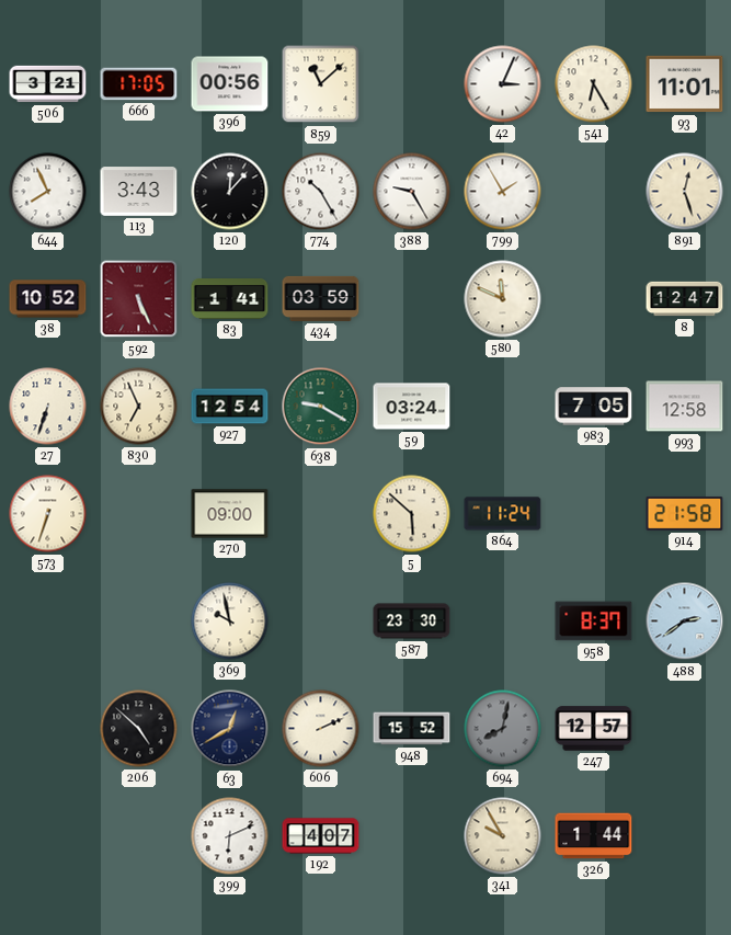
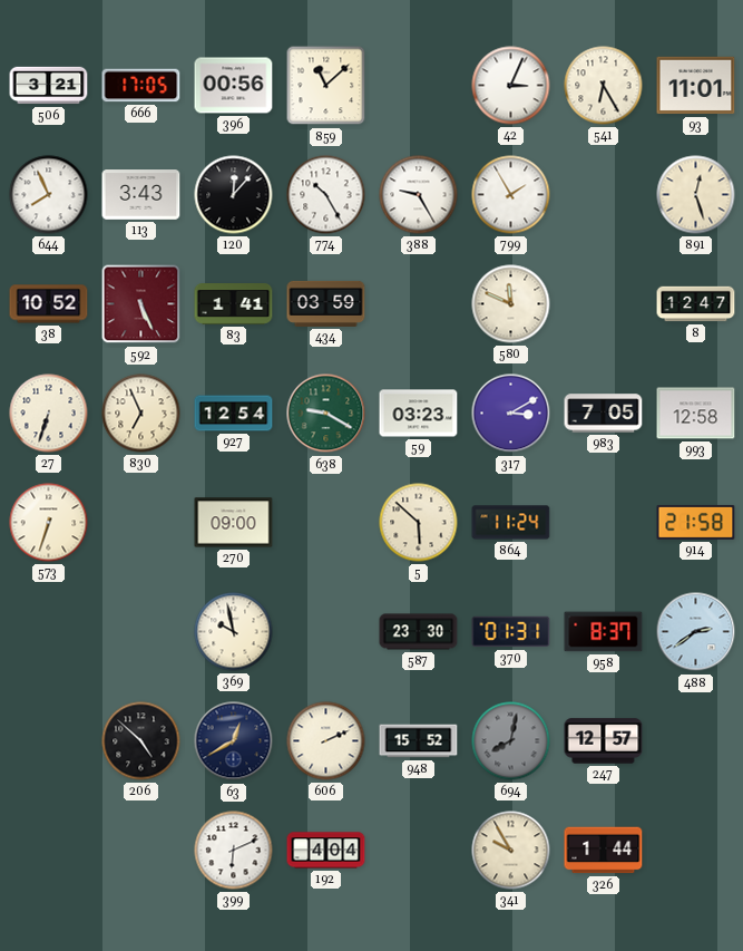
59: 03:24 -> 03:23 (419, 414)
317: none -> 3:10 (511, 414)
370: none -> 01:31 (511, 632)
192: 4:07 -> 4:04 (326, 851)
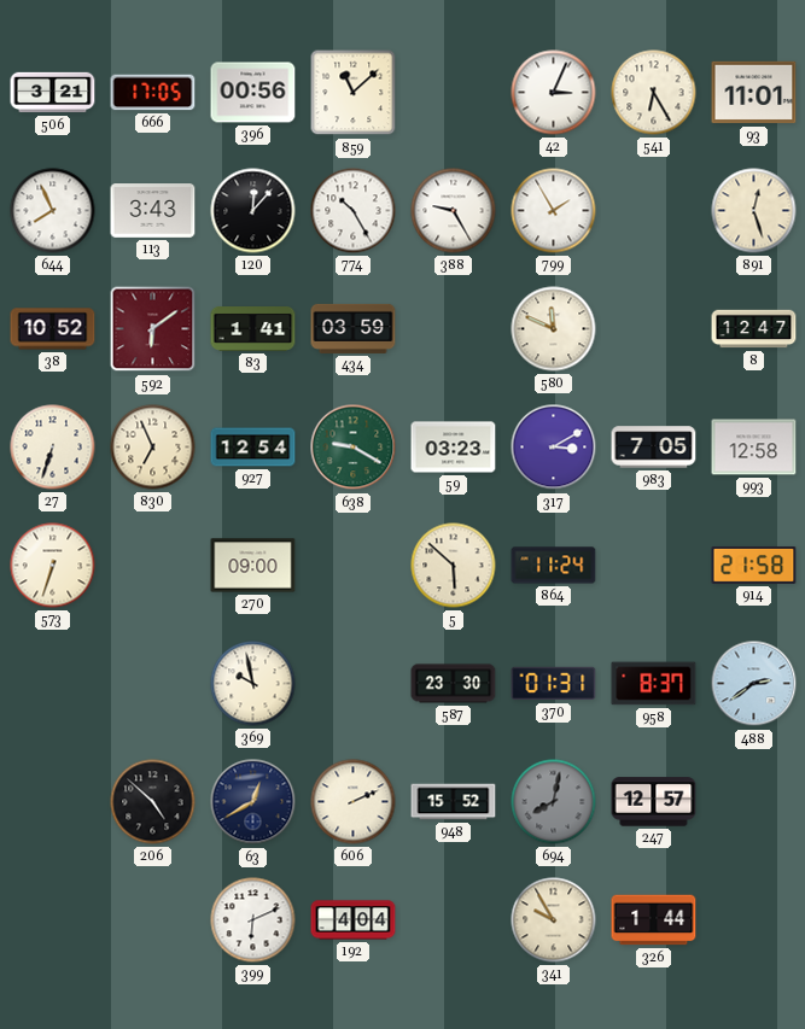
592: 5:26 -> 6:09 (153, 329)
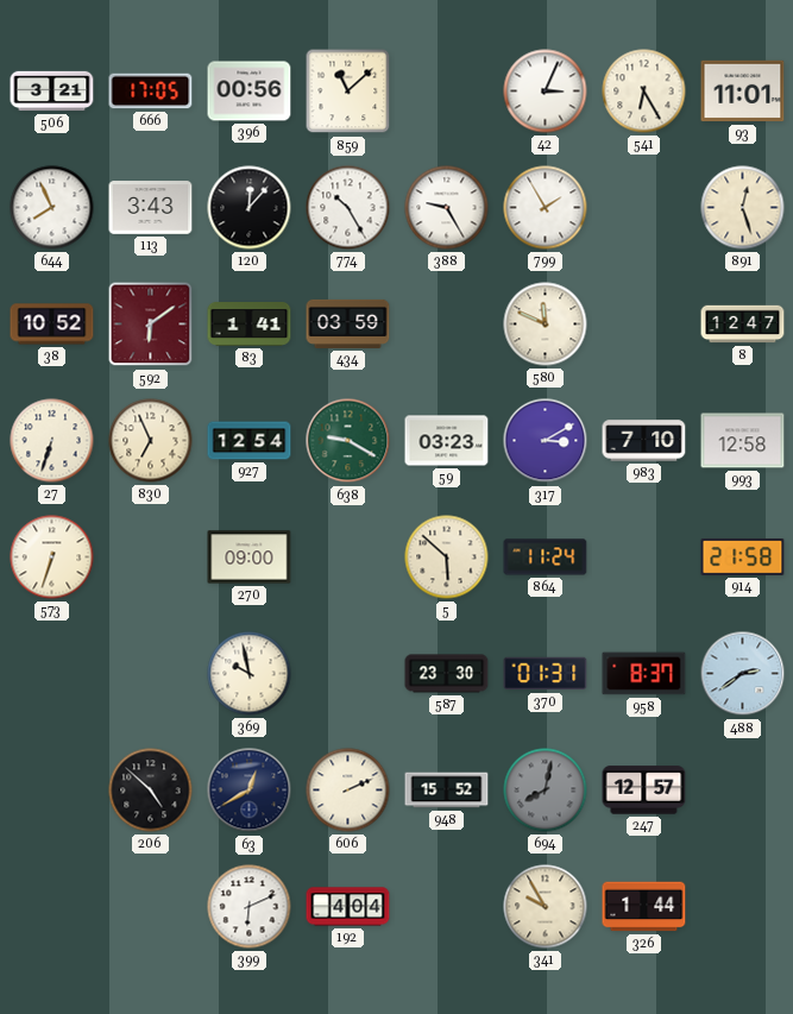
983: 7:05 -> 7:10 (644, 441)
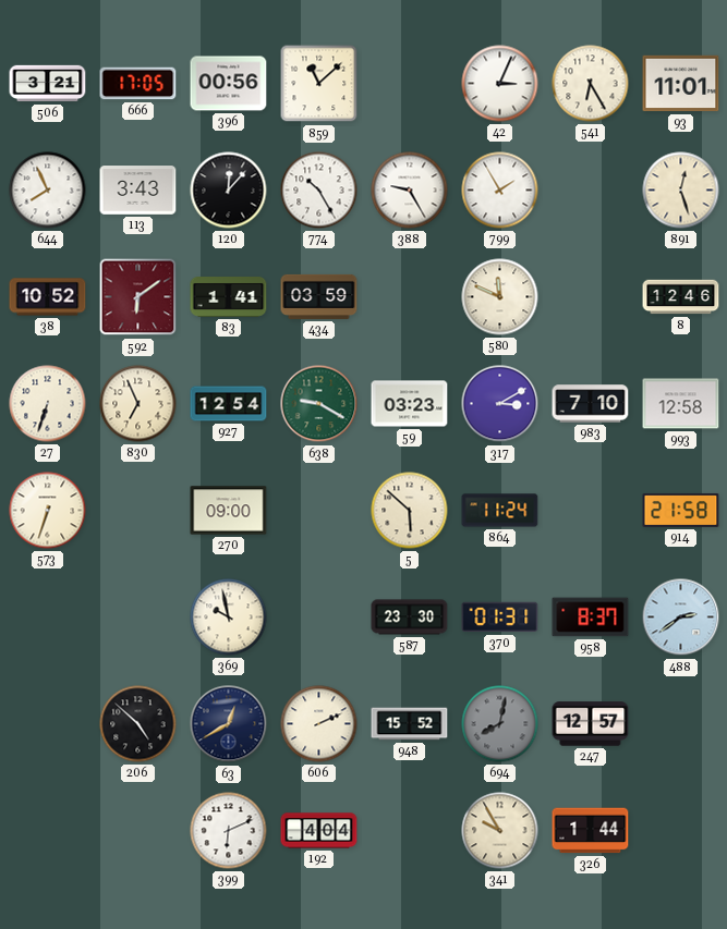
8: 12:47 -> 12:46 (681, 297)
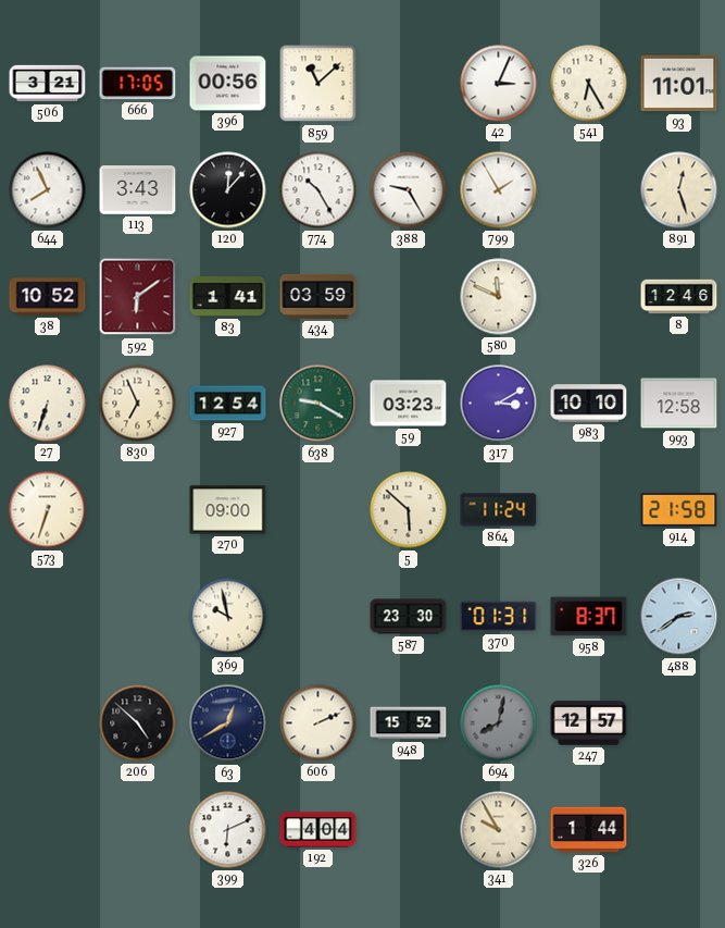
983: 7:10 -> 10:10 (589, 404)
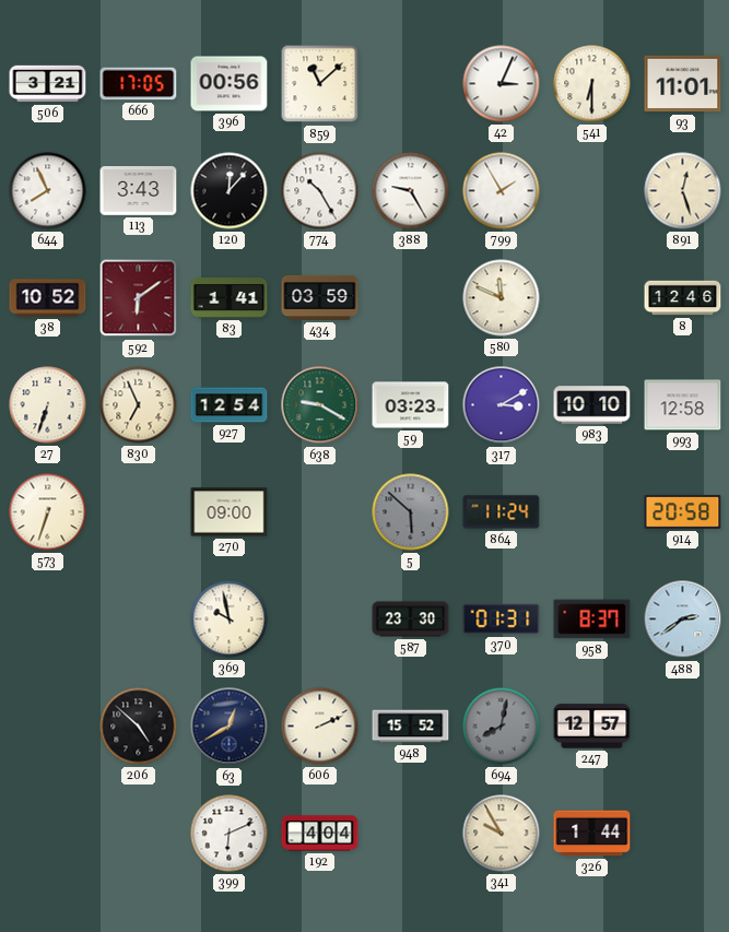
541: 6:25 -> 6:30 (592, 84)
5 dial: cream -> grey (411, 512)
914: 21:58 -> 20:58 (683, 511)
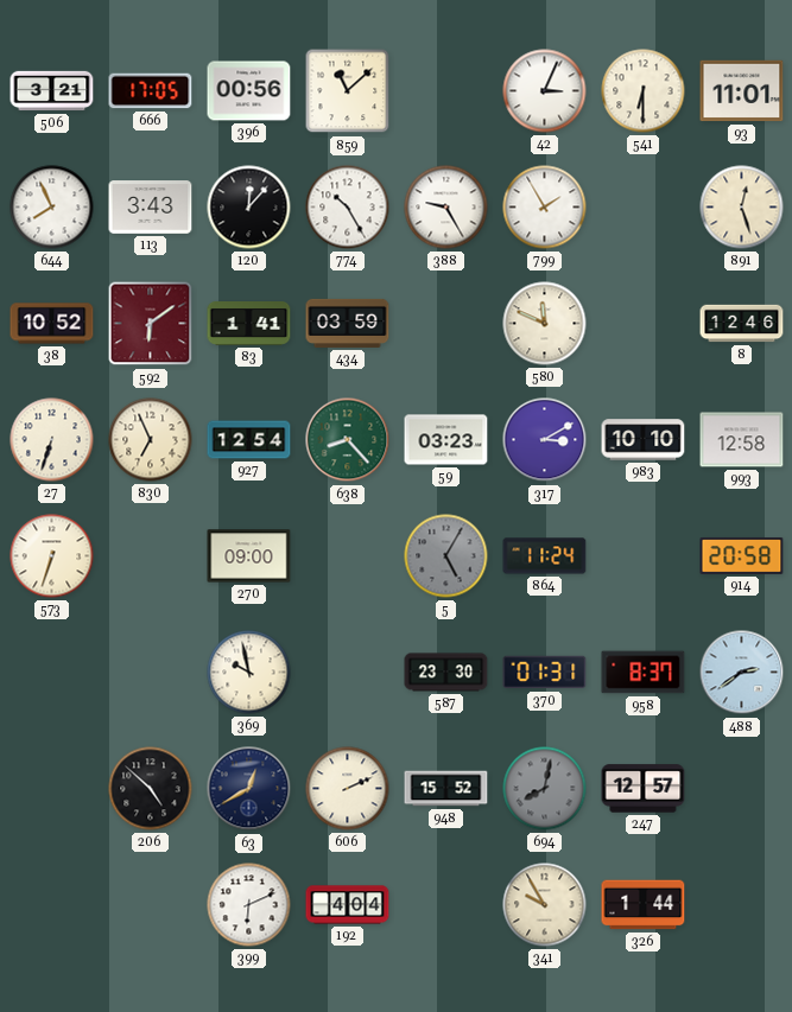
638: 9:20 -> 8:23 (348, 440)
5: 5:52 -> 5:05 (446, 556)
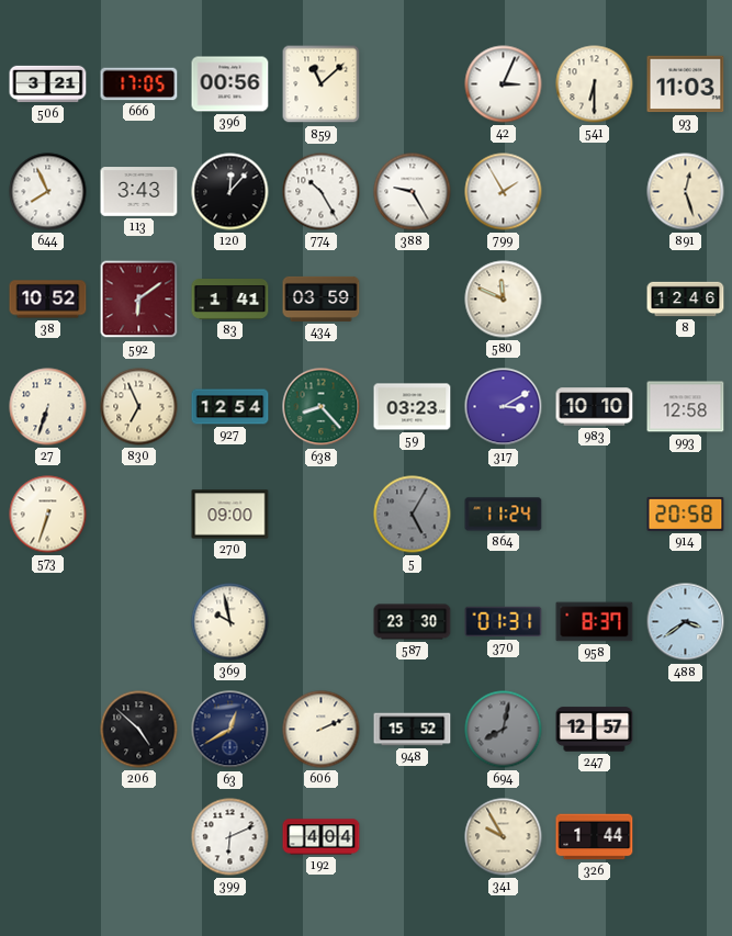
93: 11:01 -> 11:03 (686, 84)
488: 2:39 -> 3:39 (686, 622)
